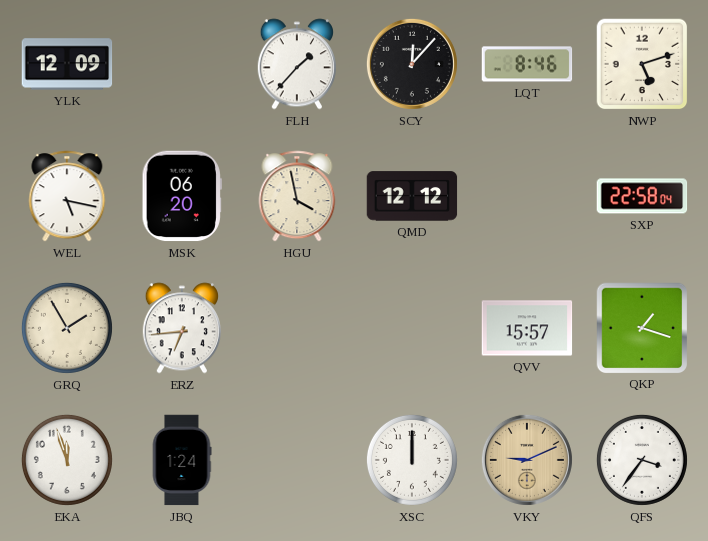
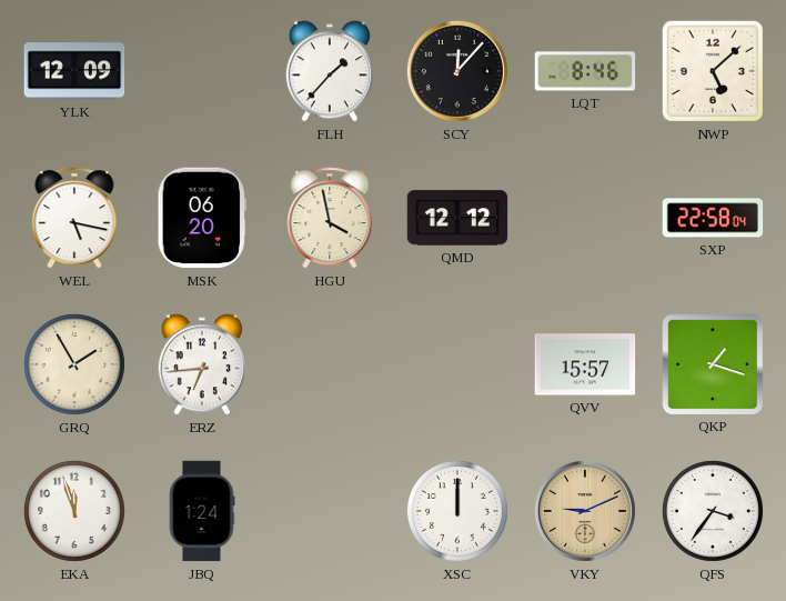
NWP: 5:12 -> 5:08 (713, 71)
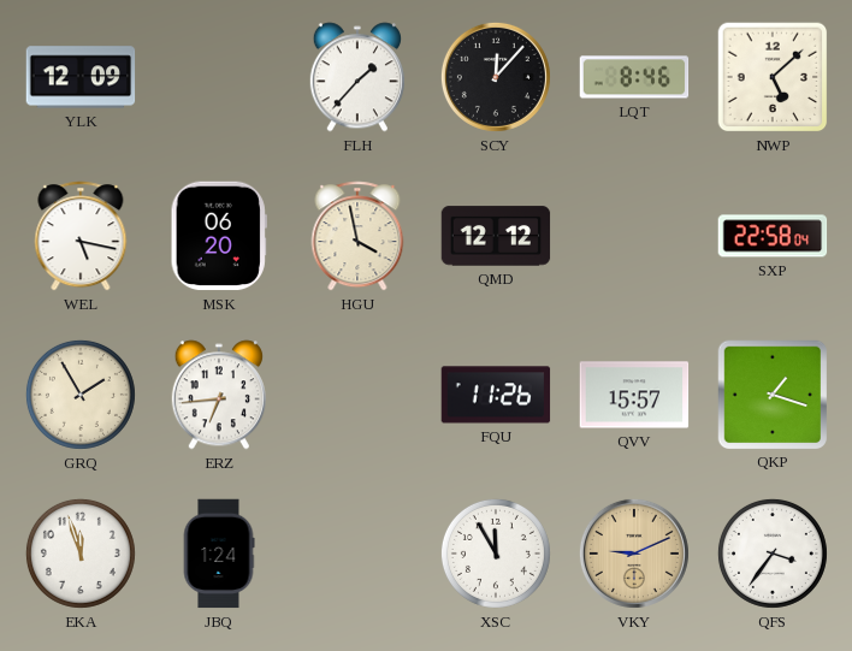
FQU: none -> 11:26 (496, 395)
XSC: 12:00 -> 11:55 (496, 554)
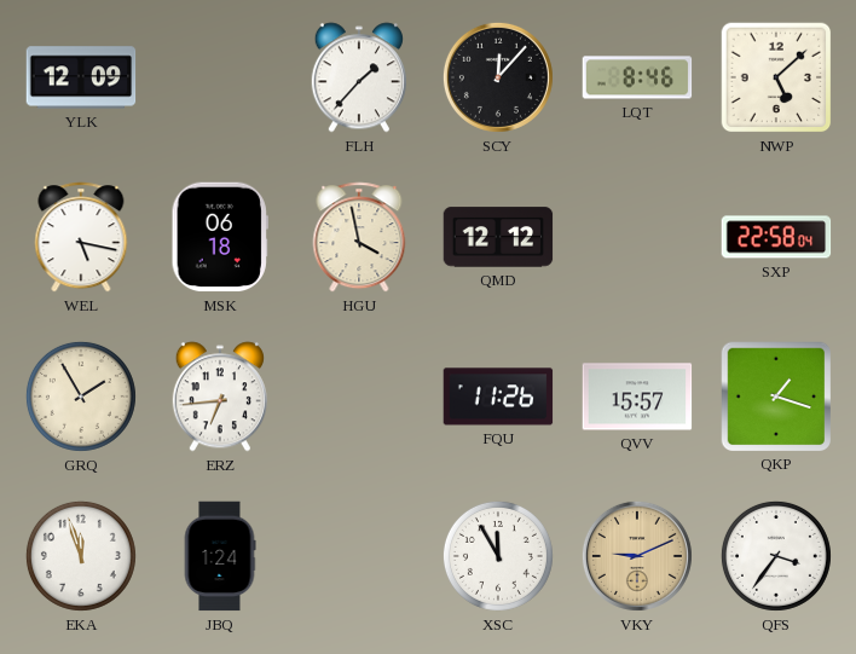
MSK: 06:20 -> 06:18 (220, 237)
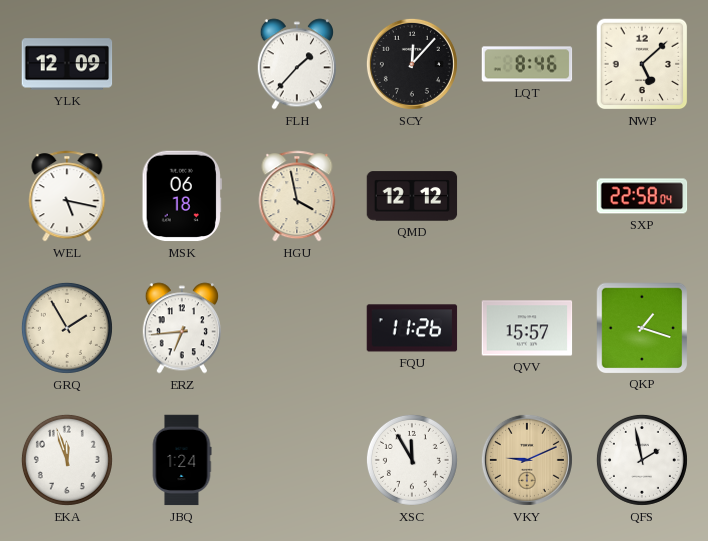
QFS: 3:36 -> 1:58 (642, 460)
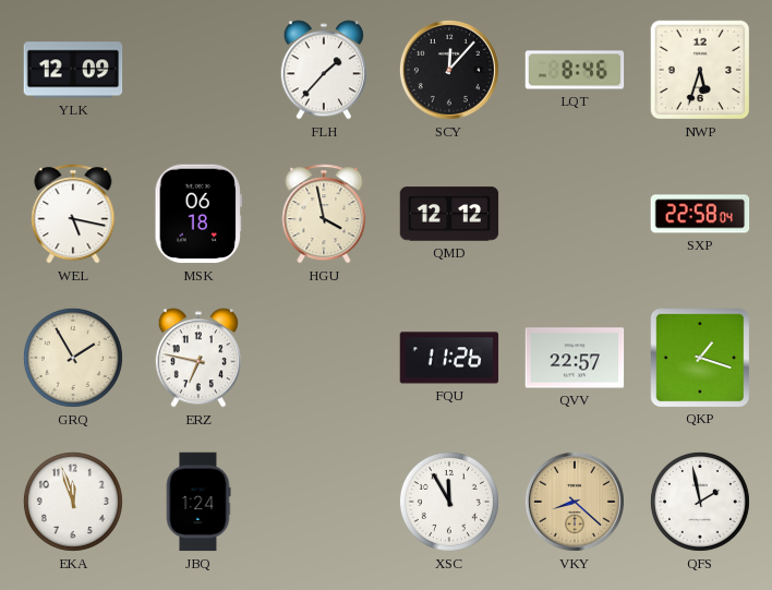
NWP: 5:08 -> 5:33 (700, 70)
ERZ: 6:44 -> 6:47 (198, 358)
QVV: 15:57 -> 22:57 (575, 358)
VKY: 9:11 -> 8:22 (575, 502)
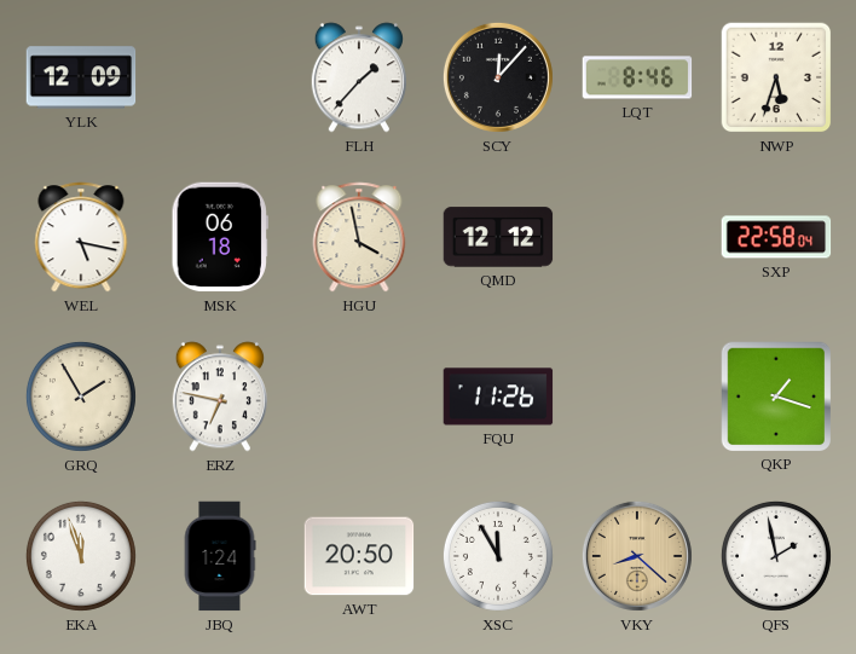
QVV: 22:57 -> none (575, 358)
AWT: none -> 20:50 (359, 556)
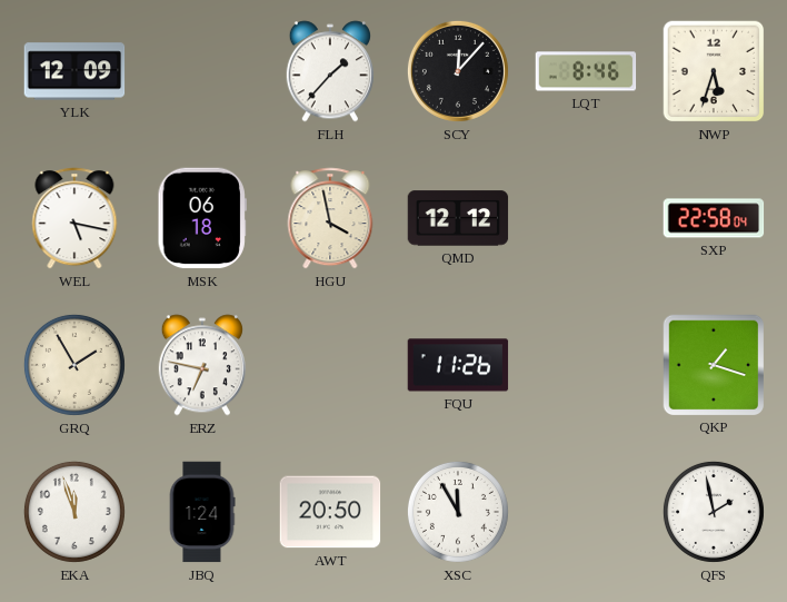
VKY: 8:22 -> none (637, 556)
